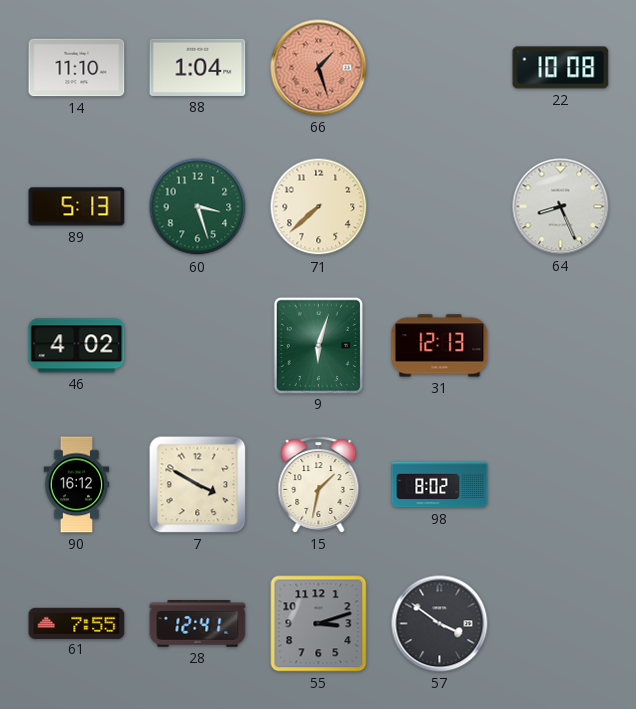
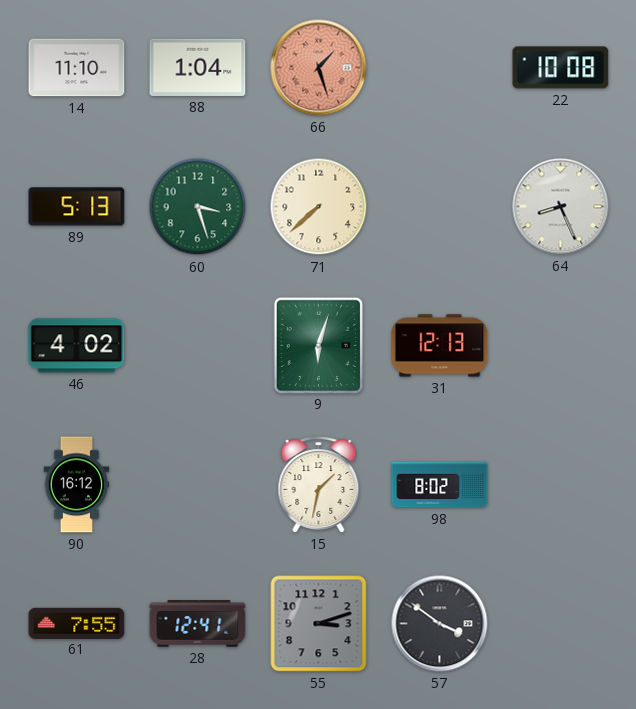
7: 3:50 -> none (198, 485)
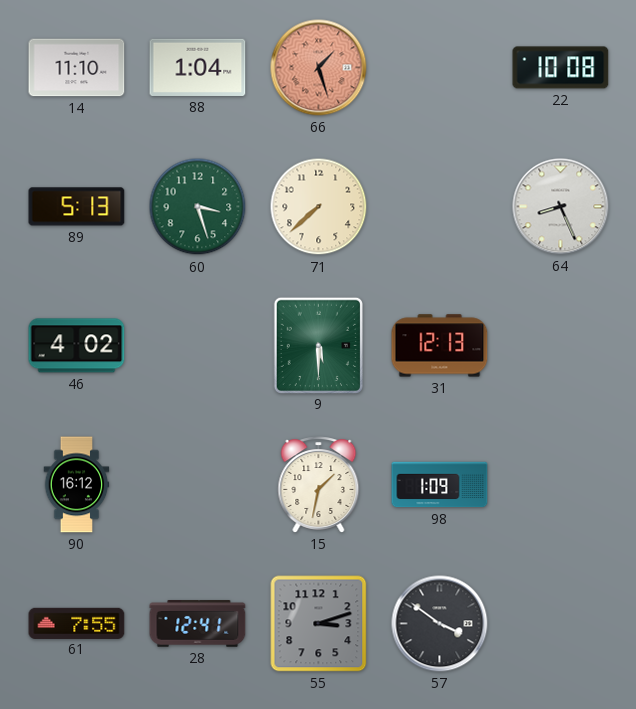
9: 6:03 -> 5:30 (318, 345)
98: 8:02 -> 1:09 (440, 485)
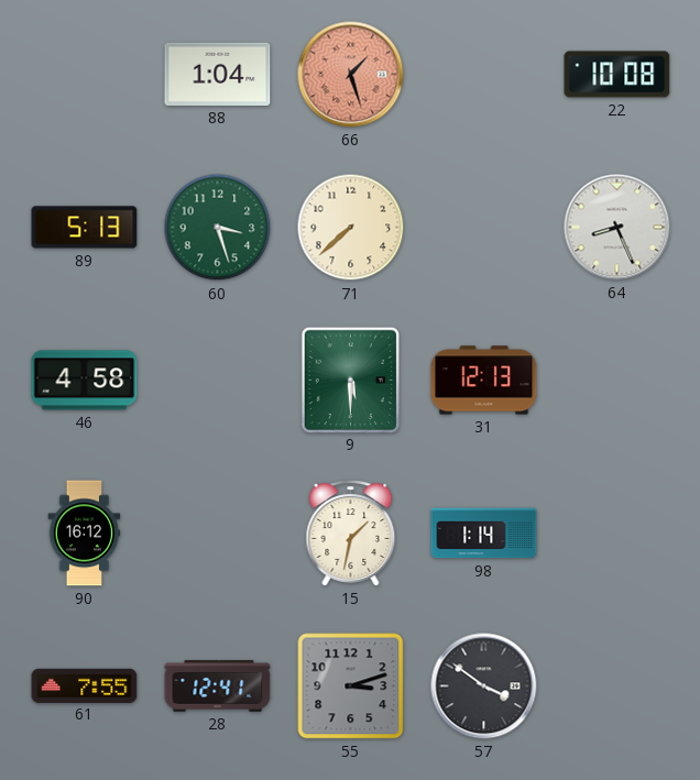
14: 11:10 -> none (77, 68)
46: 4:02 -> 4:58 (85, 381)
98: 1:09 -> 1:14 (484, 534)
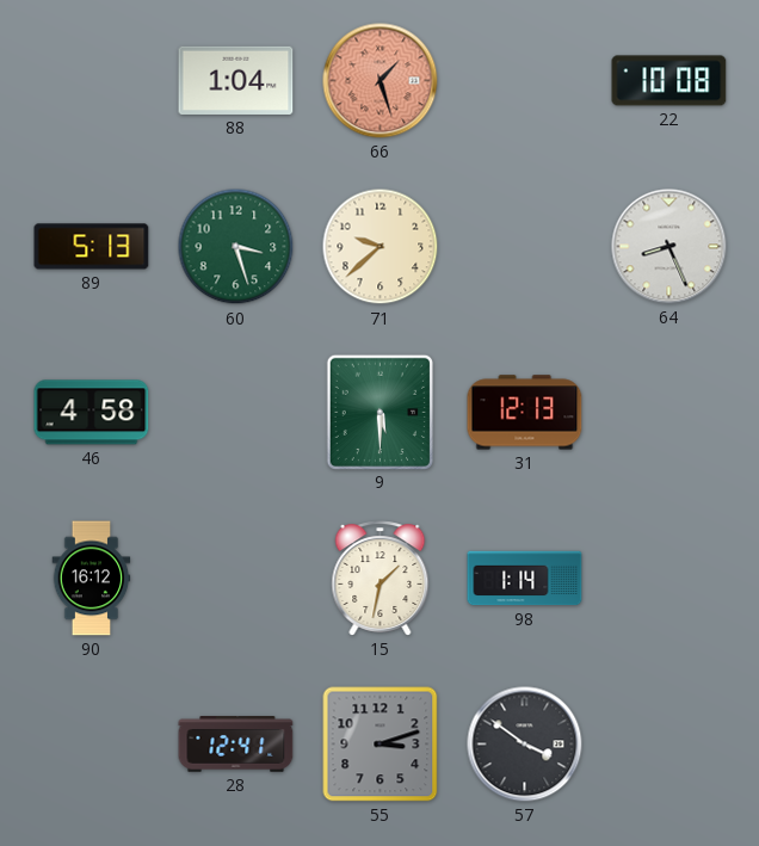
71: 7:38 -> 9:38 (381, 247)
61: 7:55 -> none (85, 685)
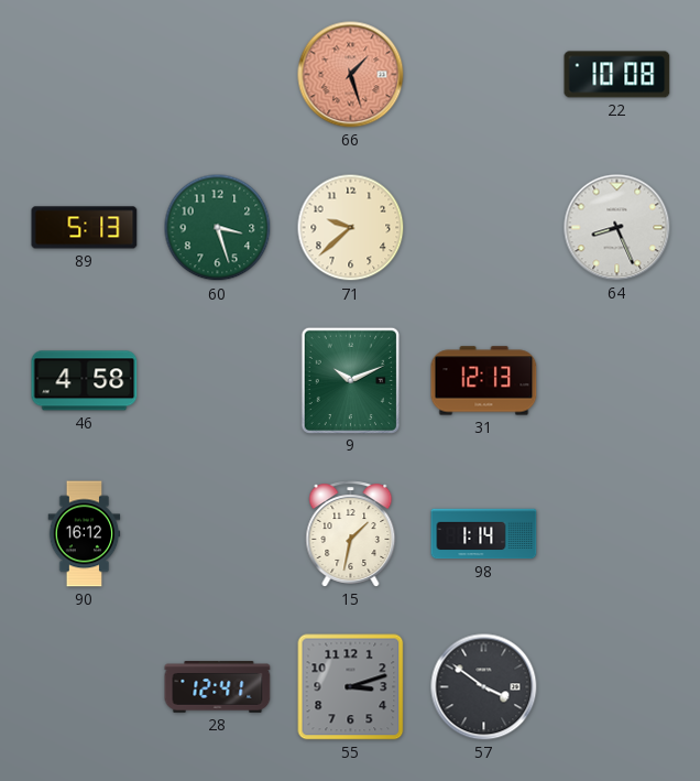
88: 1:04 -> none (236, 80)
9: 5:30 -> 10:11 (350, 380)
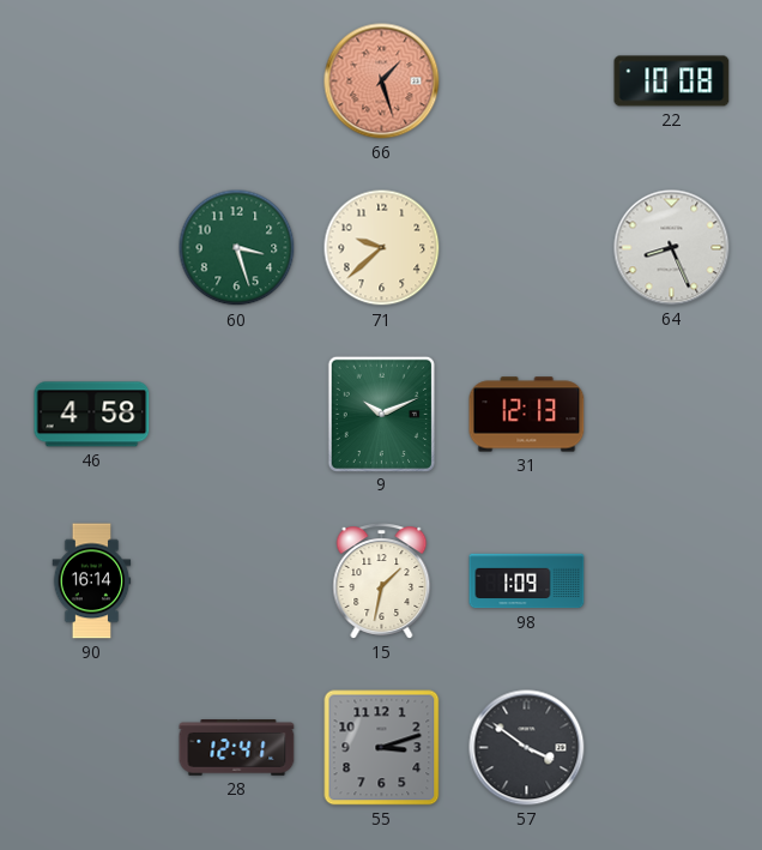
89: 5:13 -> none (85, 228)
90: 16:12 -> 16:14 (92, 581)
98: 1:14 -> 1:09 (527, 581)
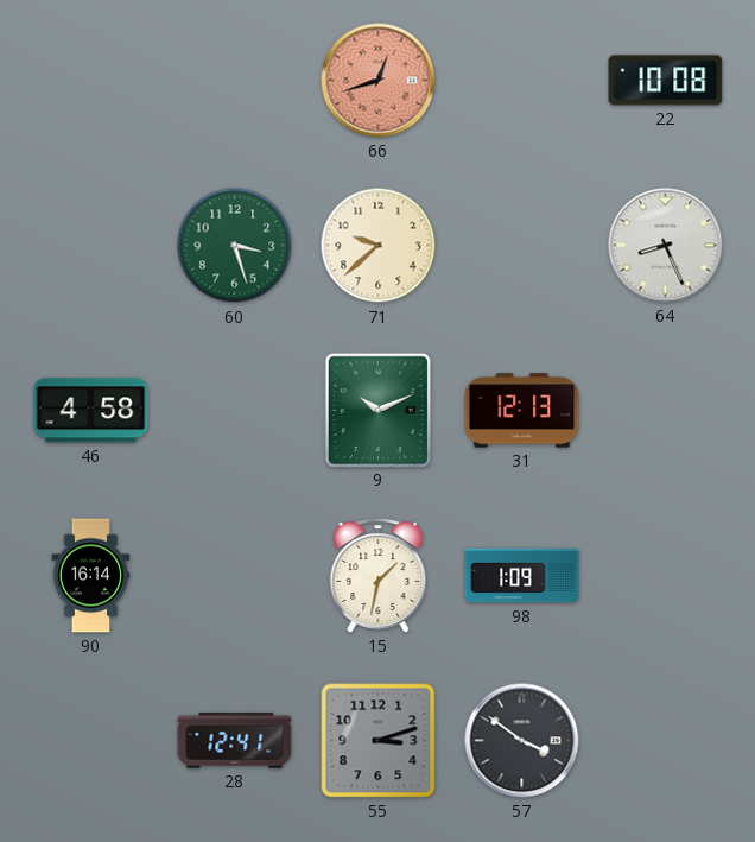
66: 1:27 -> 12:42 (379, 81)
